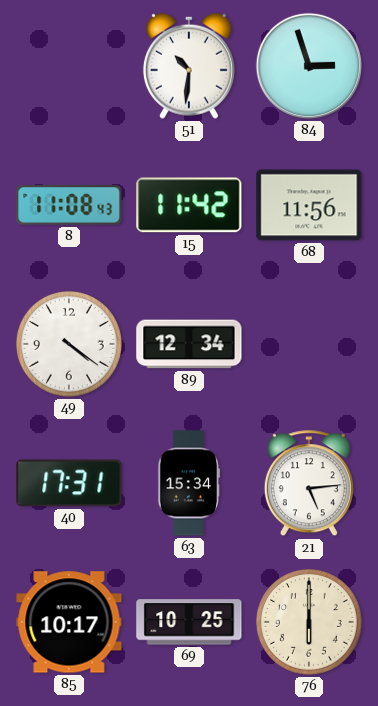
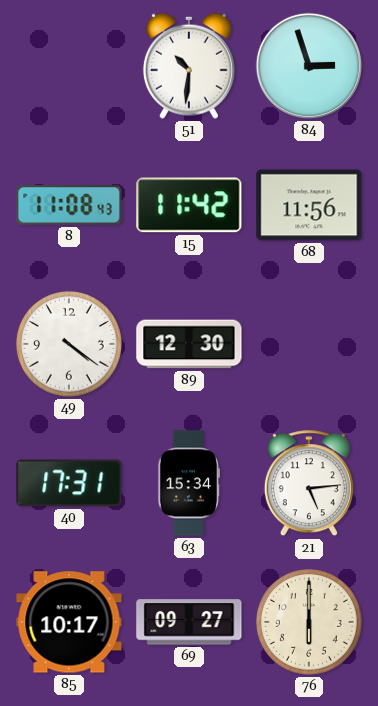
89: 12:34 -> 12:30 (189, 344)
69: 10:25 -> 09:27 (189, 622)
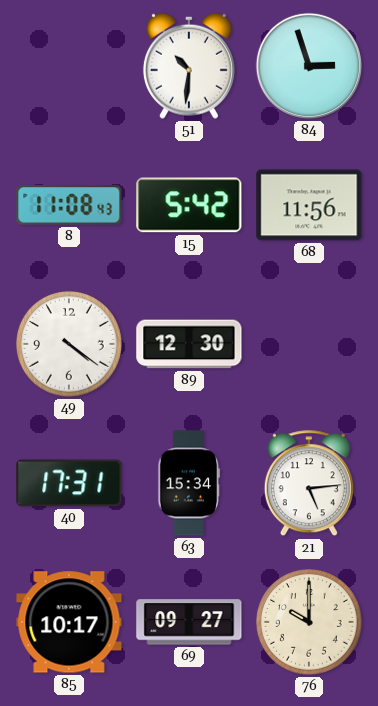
15: 11:42 -> 5:42 (189, 205)
76: 6:00 -> 10:00 (309, 622)
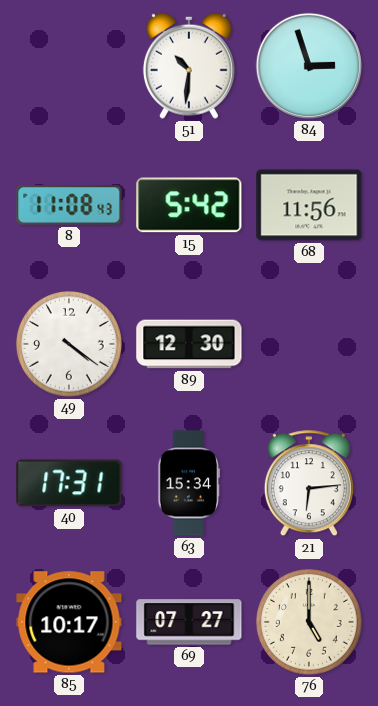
21: 5:14 -> 6:14 (309, 484)
69: 09:27 -> 07:27 (189, 622)
76: 10:00 -> 5:00 (309, 622)
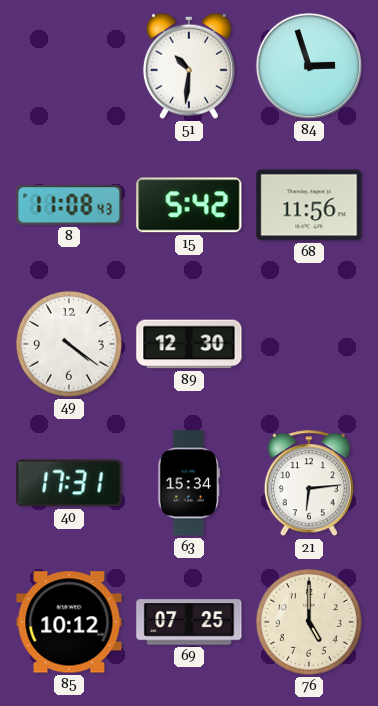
85: 10:17 -> 10:12 (69, 622)
69: 07:27 -> 07:25 (189, 622)
